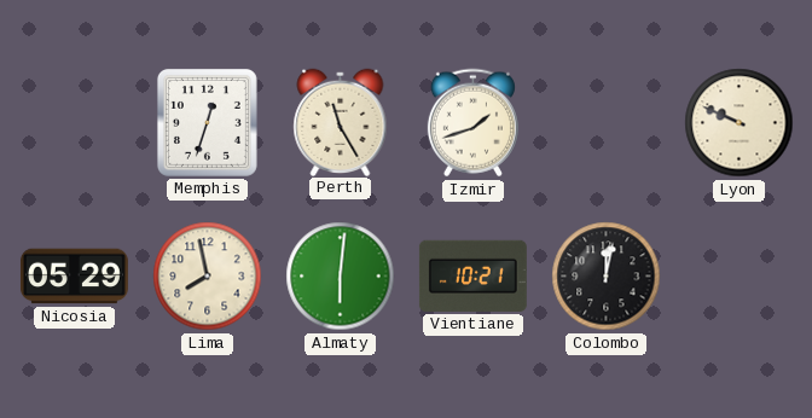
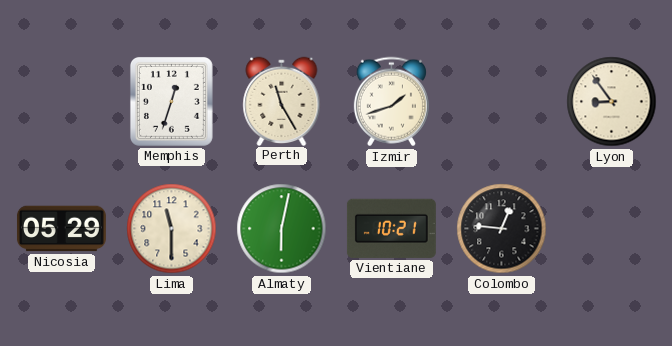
Lyon: 9:49 -> 8:54 (612, 102)
Lima: 7:58 -> 11:30 (172, 229)
Almaty: 6:01 -> 6:02 (282, 229)
Colombo: 12:02 -> 12:46 (502, 229)
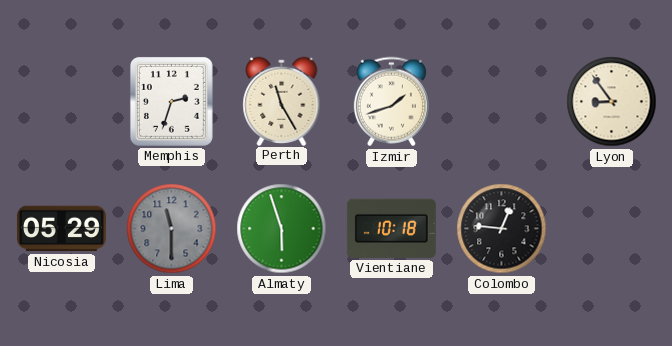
Memphis: 12:33 -> 2:33 (171, 101)
Lima dial: cream -> grey (172, 229)
Almaty: 6:02 -> 5:57 (282, 229)
Vientiane: 10:21 -> 10:18 (391, 228)
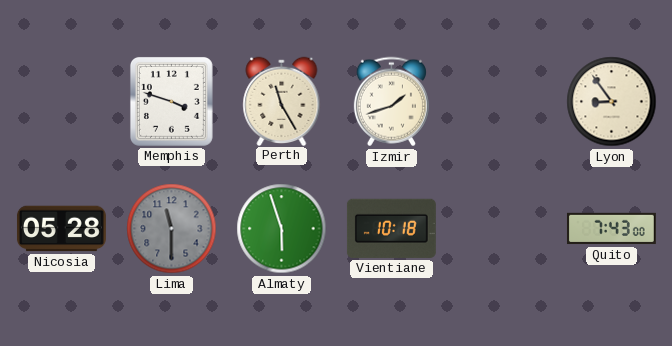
Memphis: 2:33 -> 3:48 (171, 101)
Nicosia: 05:29 -> 05:28 (61, 229)
Colombo: 12:46 -> none (502, 229)
Quito: none -> 7:43 (611, 229)
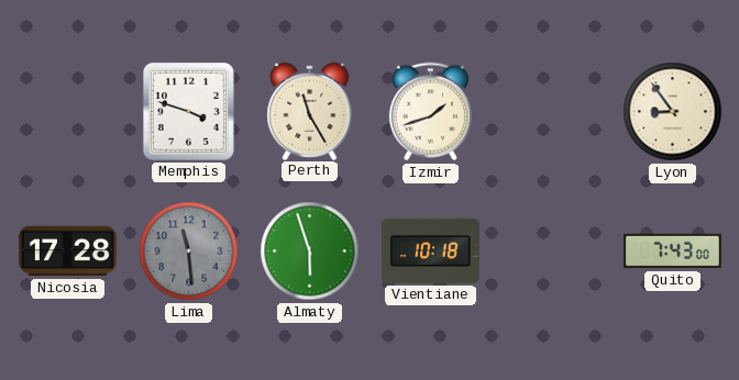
Nicosia: 05:28 -> 17:28 (67, 252)
Lima: 11:30 -> 11:29 (189, 252)
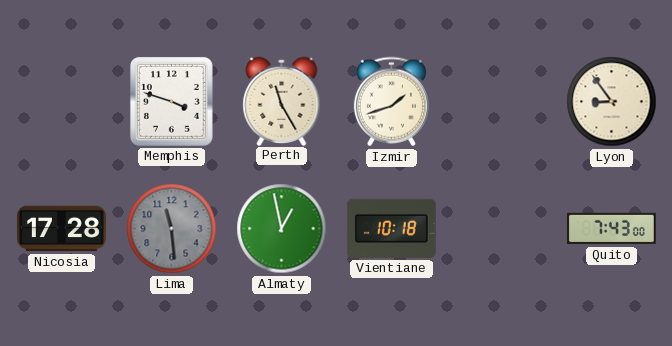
Almaty: 5:57 -> 12:58 (282, 229)
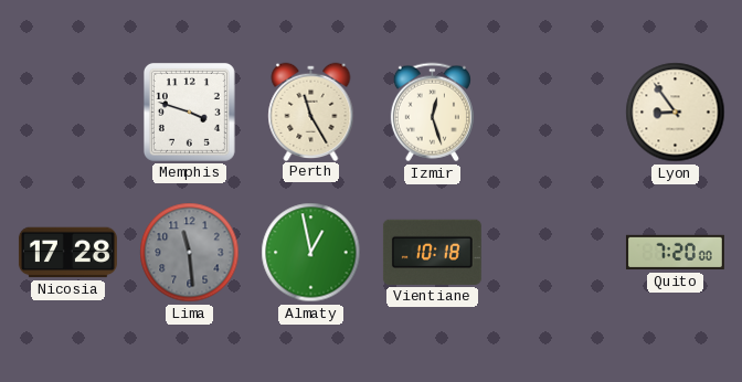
Izmir: 1:42 -> 12:27 (432, 113)
Quito: 7:43 -> 7:20 (675, 253)
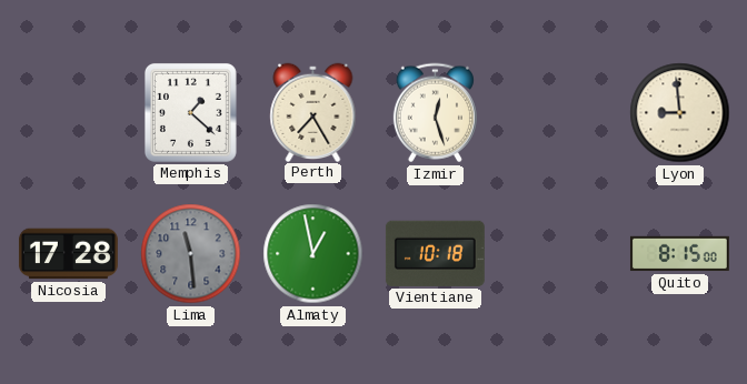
Memphis: 3:48 -> 1:22 (190, 112)
Perth: 11:25 -> 7:25 (313, 112)
Lyon: 8:54 -> 8:59 (680, 113)
Quito: 7:20 -> 8:15 (679, 254)
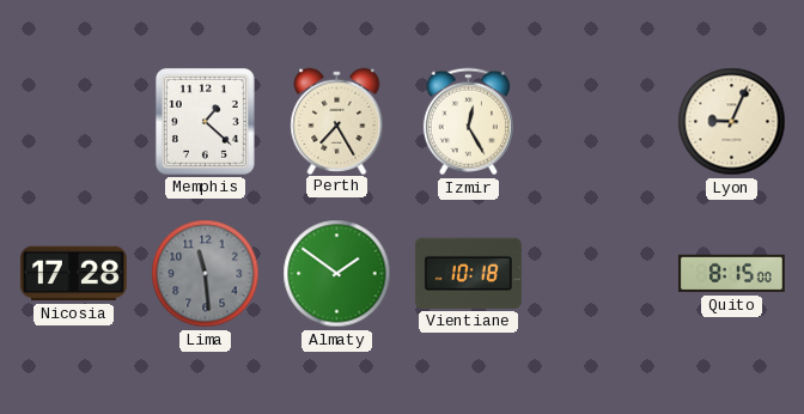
Izmir: 12:27 -> 12:25 (468, 122)
Lyon: 8:59 -> 9:04 (732, 122)
Almaty: 12:58 -> 1:51 (337, 274)
